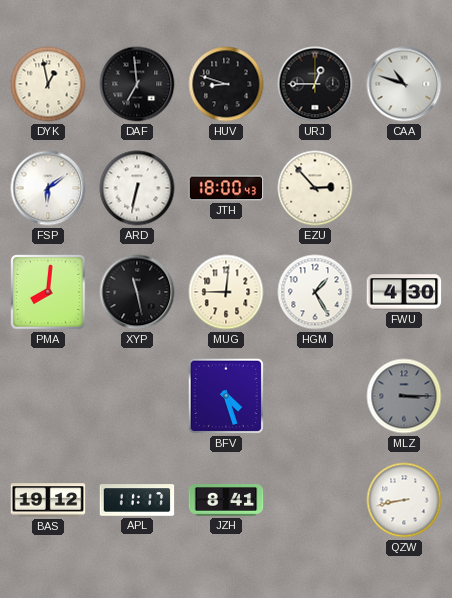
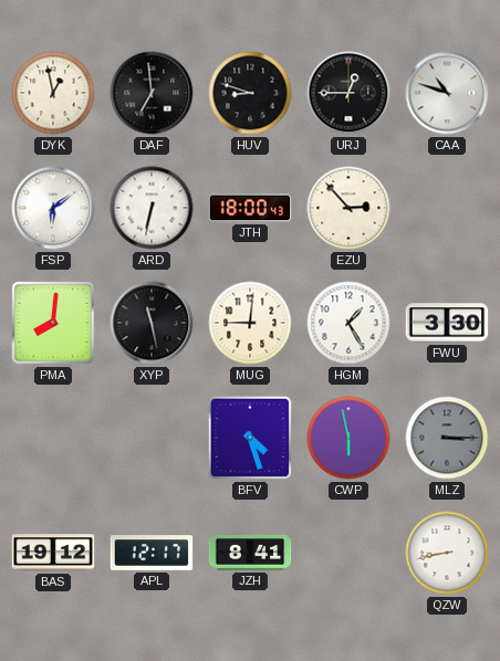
FWU: 4:30 -> 3:30 (447, 323)
CWP: none -> 5:58 (348, 438)
APL: 11:17 -> 12:17 (152, 553)
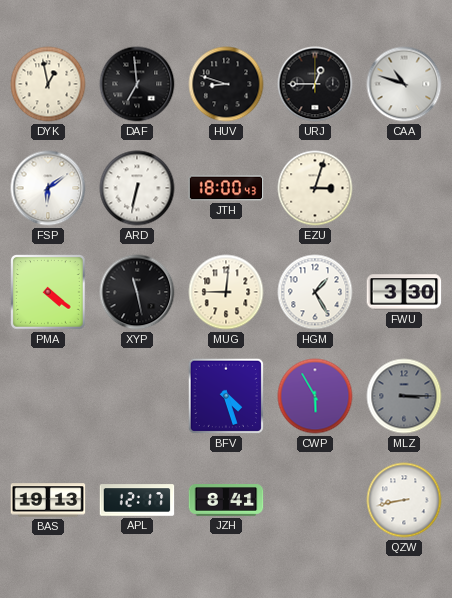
EZU: 2:53 -> 3:03 (315, 188)
PMA: 8:01 -> 4:21 (48, 292)
CWP: 5:58 -> 5:55 (315, 396)
BAS: 19:12 -> 19:13 (48, 500)
